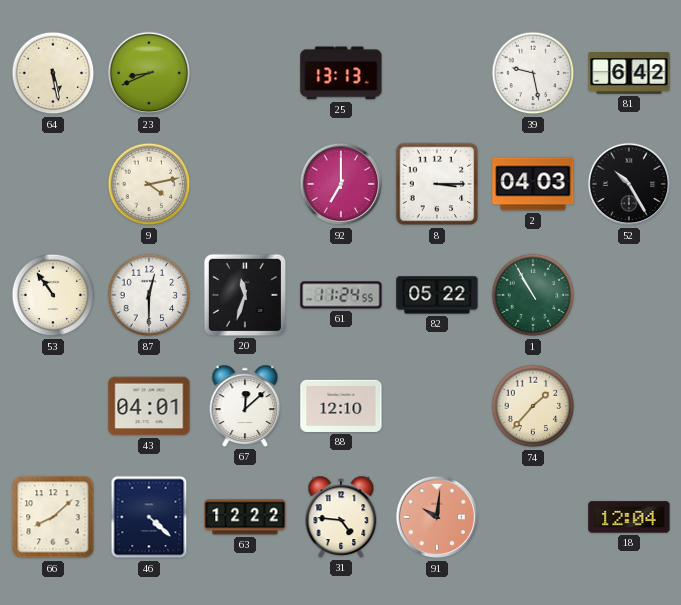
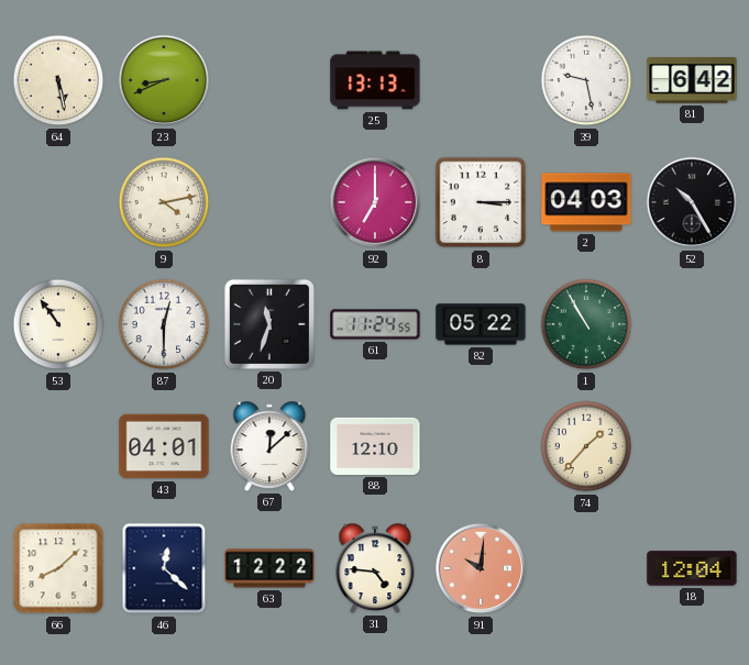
46: 4:22 -> 12:22 (164, 568)
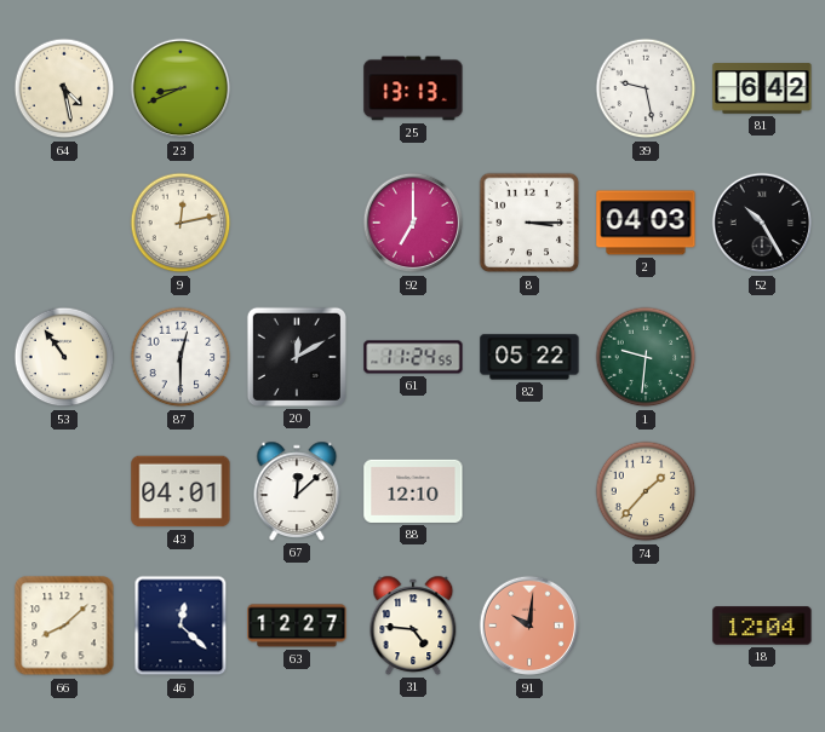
64: 5:28 -> 4:28 (64, 88)
9: 4:13 -> 12:13 (181, 223)
20: 11:33 -> 12:10 (297, 357)
1: 10:55 -> 9:31 (646, 357)
63: 12:22 -> 12:27 (297, 626)
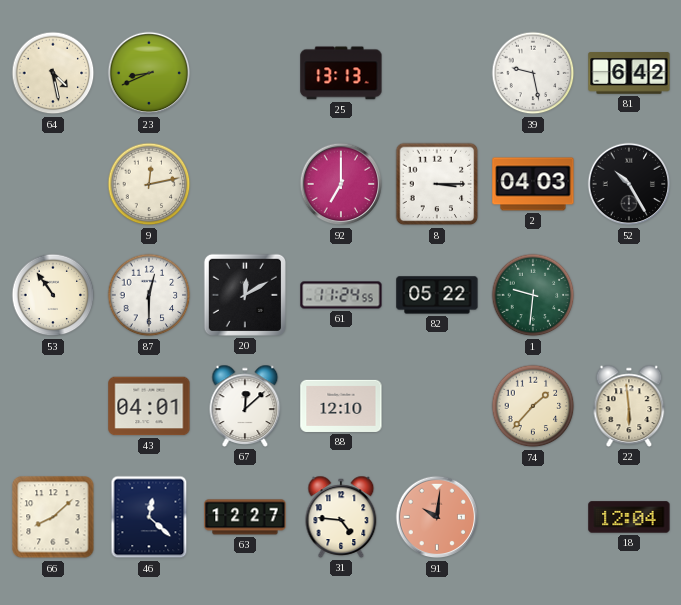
22: none -> 5:59 (629, 406)
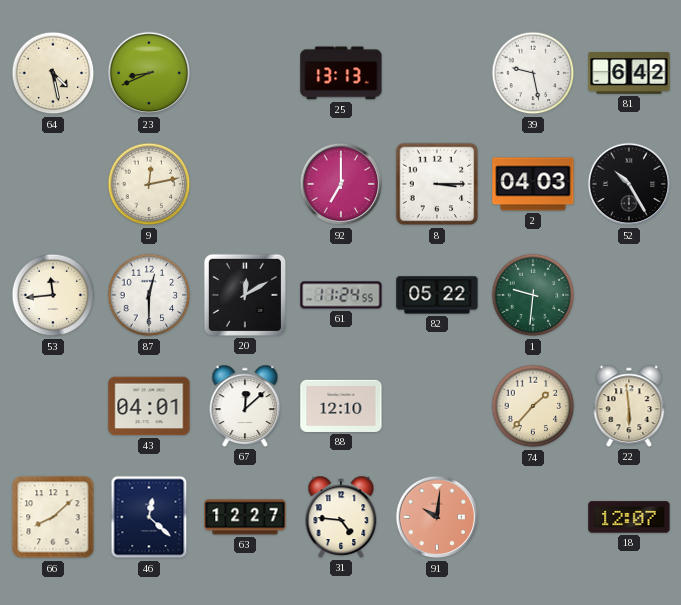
53: 10:54 -> 11:44 (53, 295)
18: 12:04 -> 12:07 (629, 517)
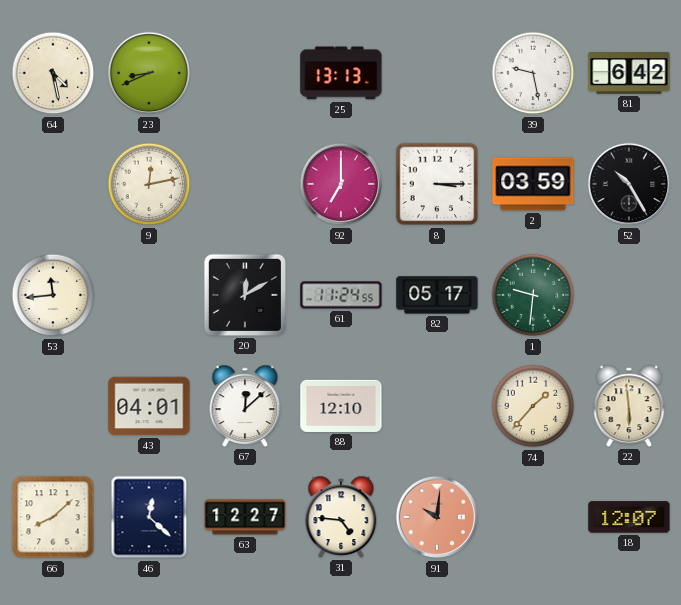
2: 04:03 -> 03:59 (533, 184)
87: 12:30 -> none (149, 295)
82: 05:22 -> 05:17 (437, 295)
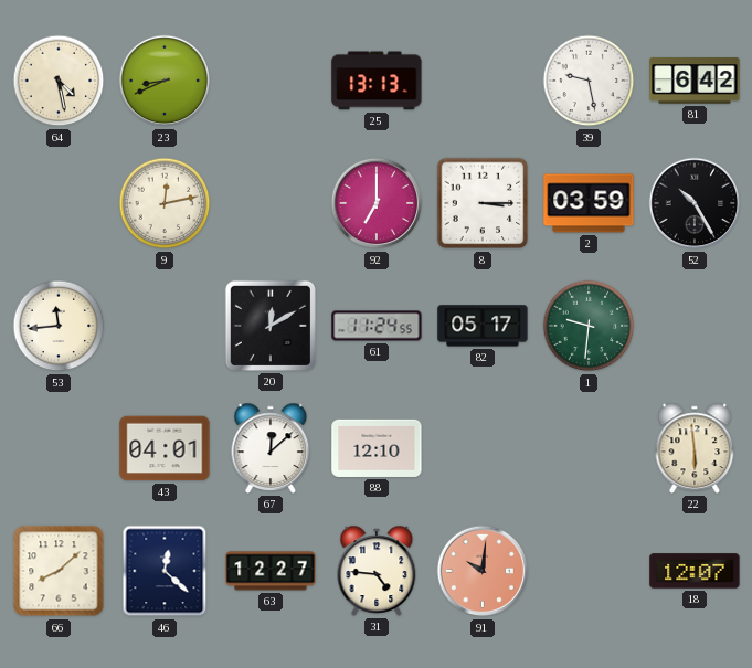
74: 1:37 -> none (533, 406)
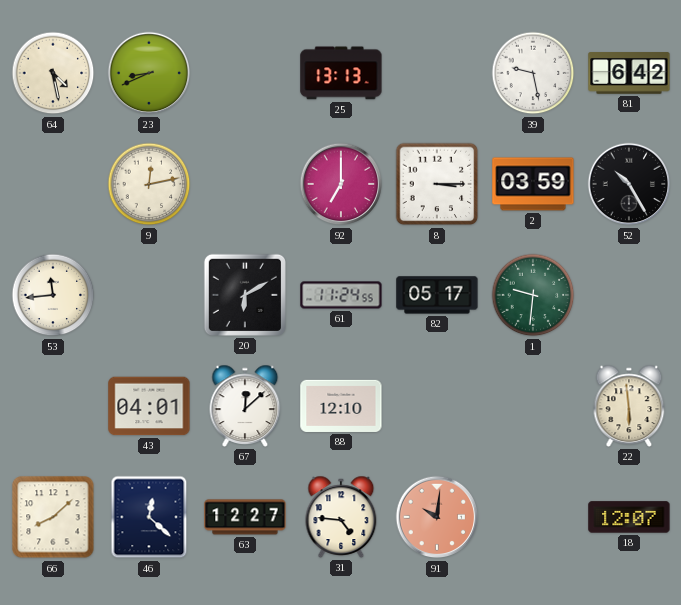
20: 12:10 -> 6:10 (245, 295)
